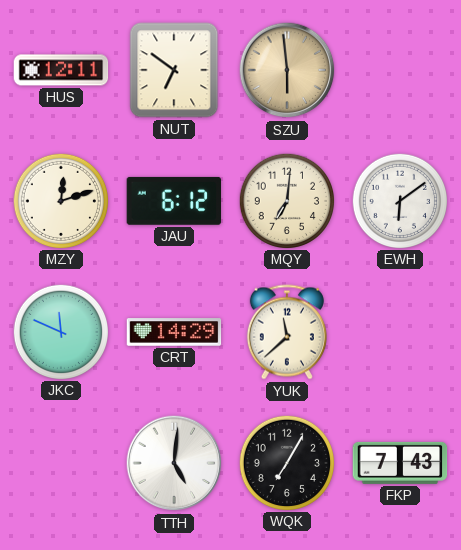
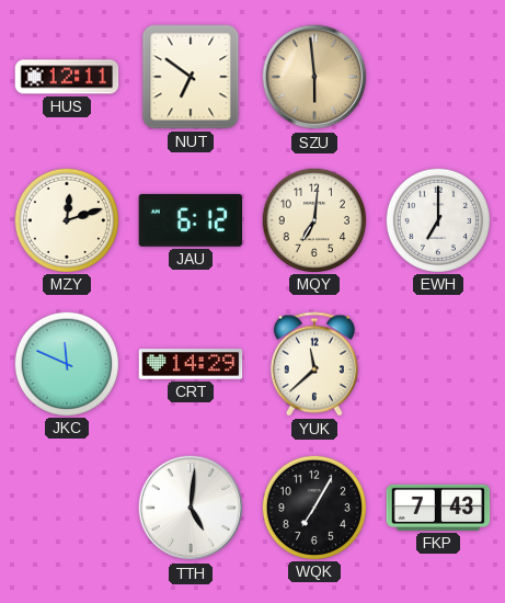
EWH: 6:09 -> 7:00 (437, 219)
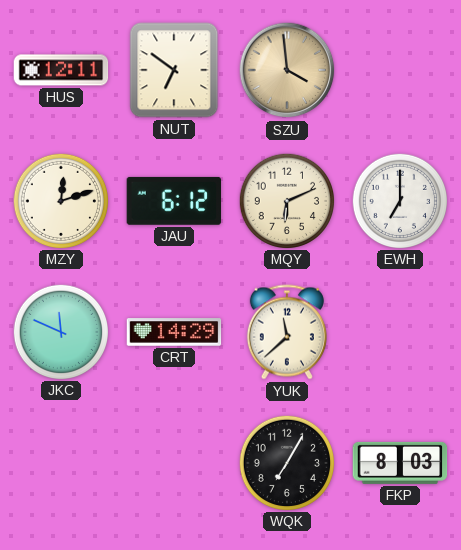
SZU: 5:59 -> 3:59 (287, 70)
MQY: 7:01 -> 6:11 (286, 200)
TTH: 5:01 -> none (191, 508)
FKP: 7:43 -> 8:03 (400, 463)
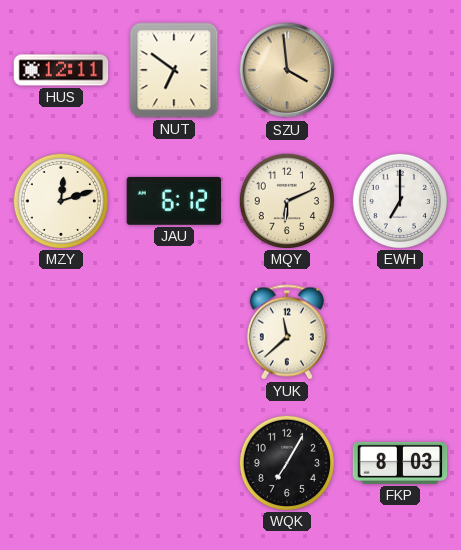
JKC: 11:49 -> none (60, 331)
CRT: 14:29 -> none (174, 332)
